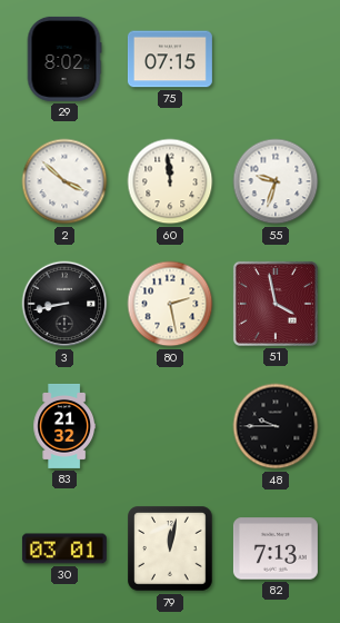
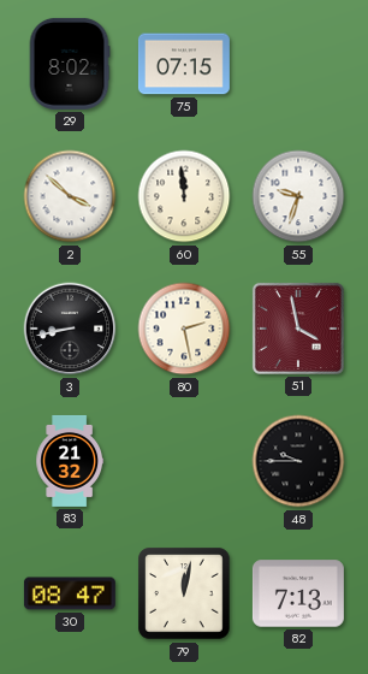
30: 03:01 -> 08:47 (70, 593)
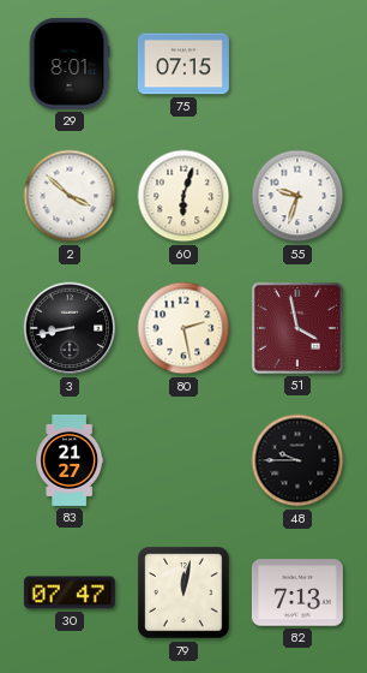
29: 8:02 -> 8:01 (70, 64)
60: 11:59 -> 6:03 (183, 196)
83: 21:32 -> 21:27 (68, 460)
30: 08:47 -> 07:47 (70, 592)
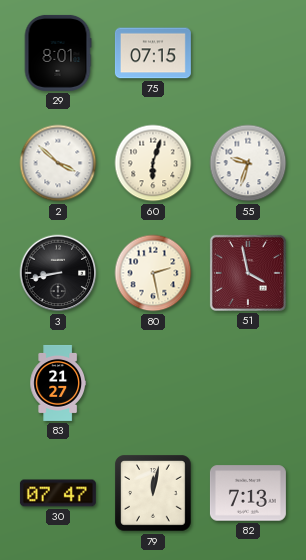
48: 9:45 -> none (297, 460)
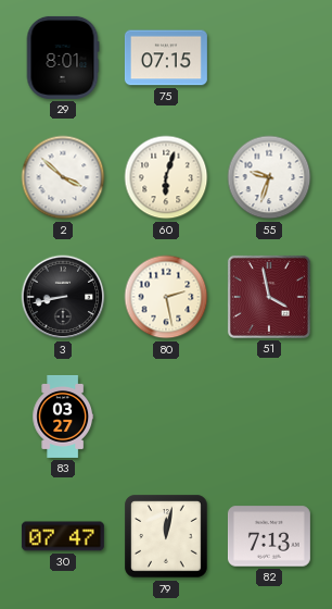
83: 21:27 -> 03:27 (62, 417)
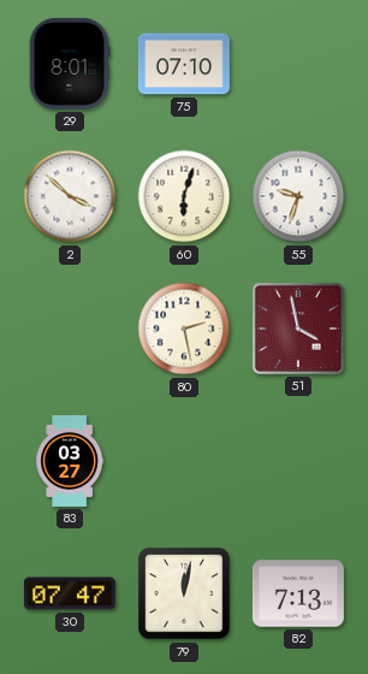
75: 07:15 -> 07:10 (184, 64)
3: 8:43 -> none (63, 297)
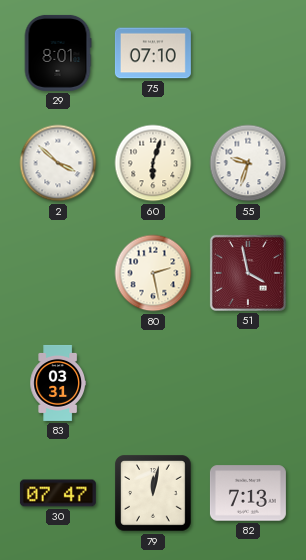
83: 03:27 -> 03:31 (57, 383)
